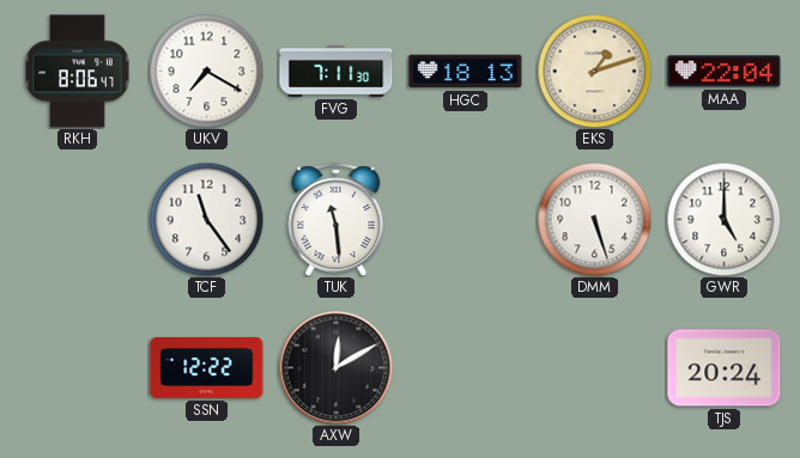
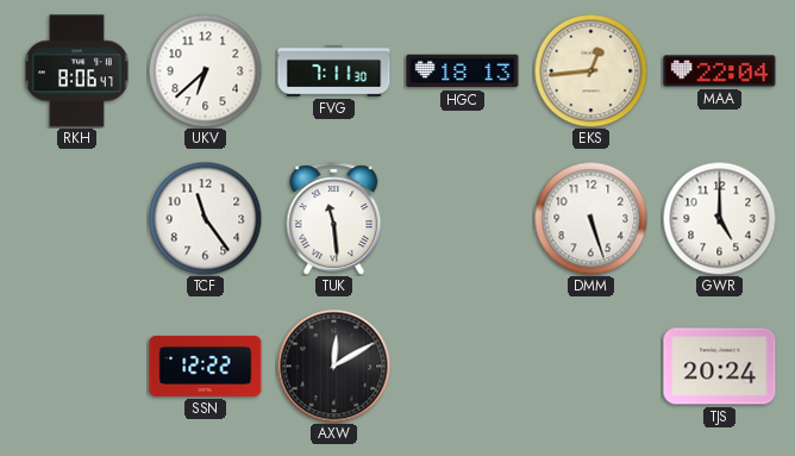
UKV: 7:20 -> 6:38 (205, 70)
EKS: 1:12 -> 12:44 (590, 70)
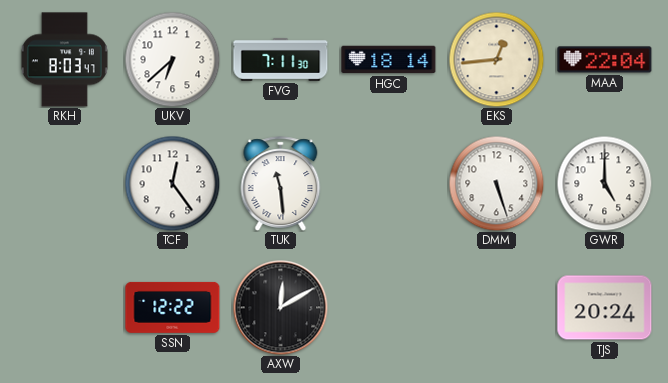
RKH: 8:06 -> 8:03 (64, 60)
HGC: 18:13 -> 18:14 (389, 60)
TCF: 11:24 -> 12:24 (172, 183)
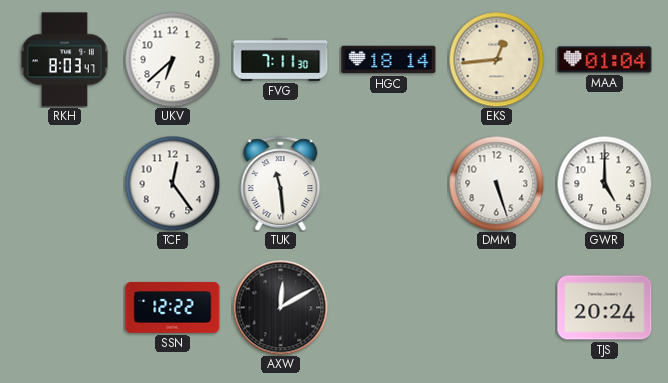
MAA: 22:04 -> 01:04 (605, 60)
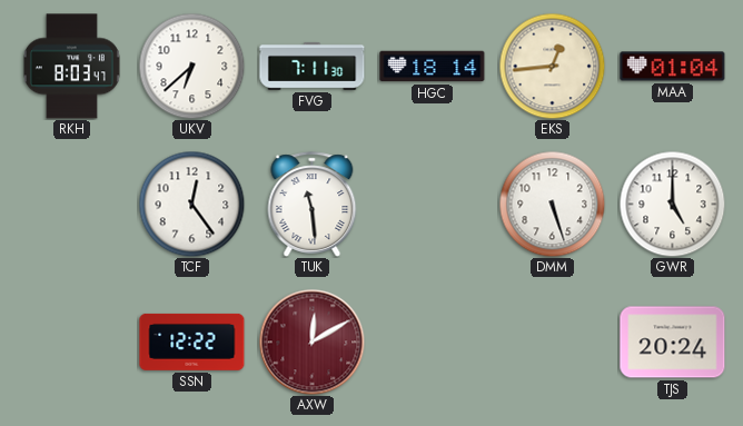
AXW dial: black -> burgundy (311, 341)
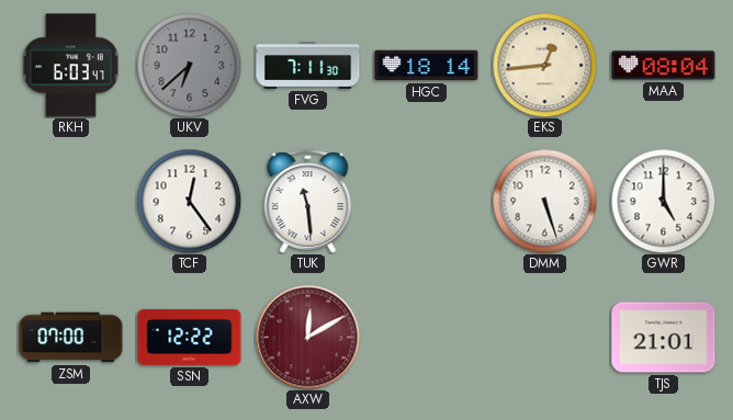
RKH: 8:03 -> 6:03 (70, 66)
UKV dial: white -> grey (189, 65)
MAA: 01:04 -> 08:04 (664, 66)
ZSM: none -> 07:00 (71, 338)
TJS: 20:24 -> 21:01 (664, 338)
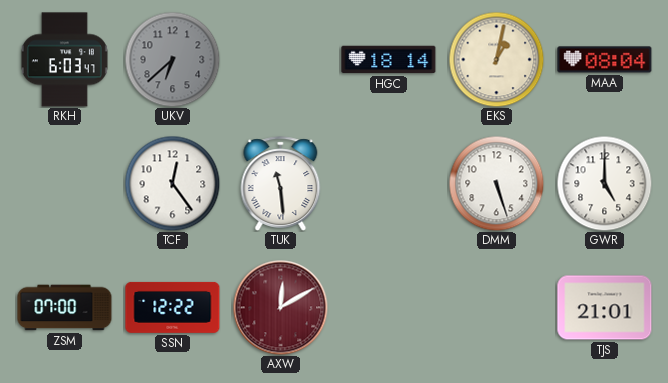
FVG: 7:11 -> none (308, 65)
EKS: 12:44 -> 1:02 (496, 59)
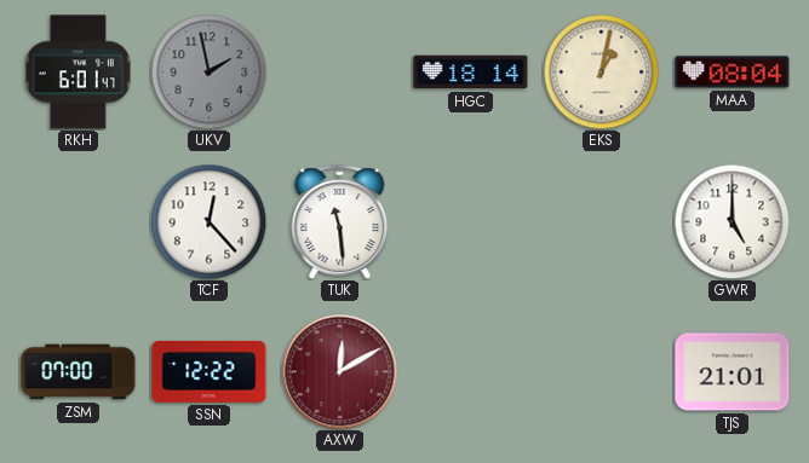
RKH: 6:03 -> 6:01 (78, 73)
UKV: 6:38 -> 1:58 (208, 71)
TCF: 12:24 -> 12:23 (208, 221)
DMM: 5:27 -> none (496, 183)
